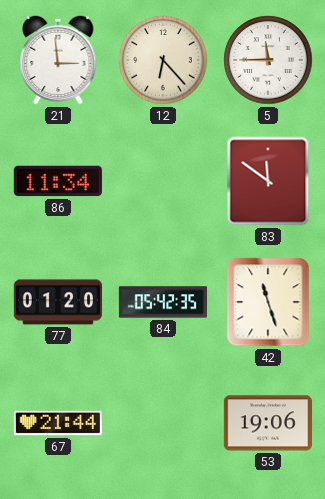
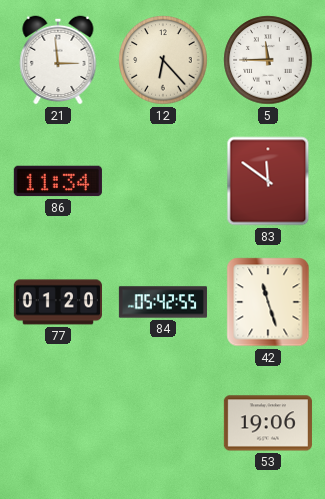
84: 05:42:35 -> 05:42:55 (163, 302)
67: 21:44 -> none (58, 423)
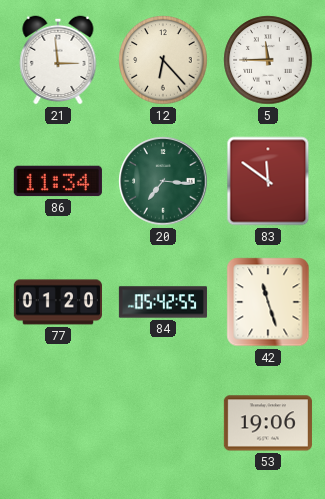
20: none -> 7:16 (163, 181)
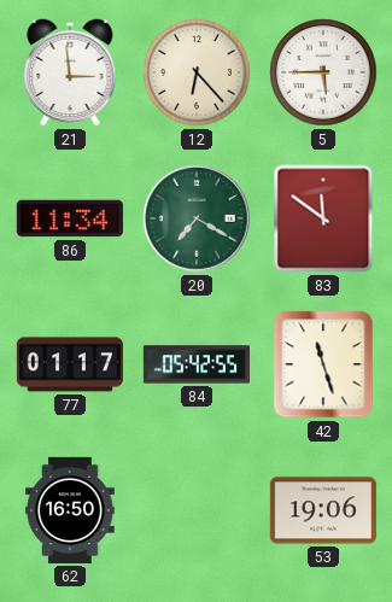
5: 11:45 -> 5:45 (323, 72)
20: 7:16 -> 7:20 (197, 218)
77: 01:20 -> 01:17 (70, 364)
62: none -> 16:50 (70, 510)
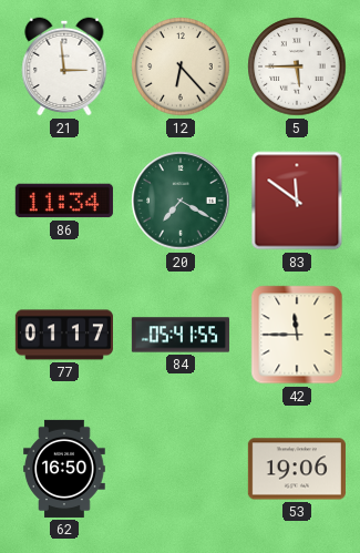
84: 05:42 -> 05:41 (181, 335)
42: 11:27 -> 11:45 (297, 335)
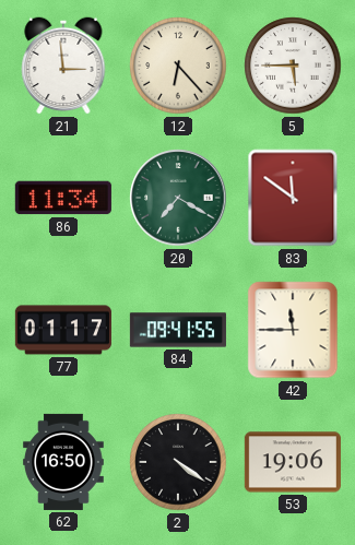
84: 05:41 -> 09:41 (178, 330)
2: none -> 4:21 (178, 462)
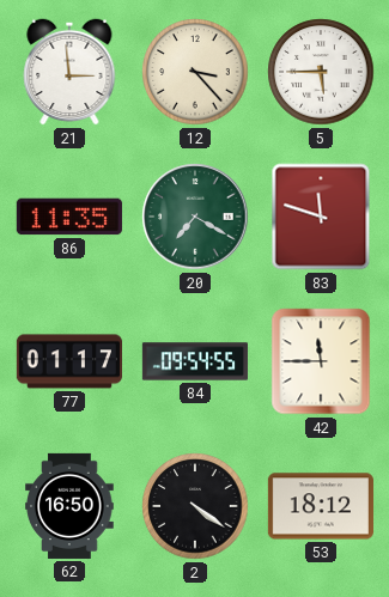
12: 6:23 -> 3:23 (195, 72)
86: 11:34 -> 11:35 (69, 217)
83: 11:51 -> 11:48 (321, 217)
84: 09:41 -> 09:54 (195, 361)
53: 19:06 -> 18:12 (321, 506)
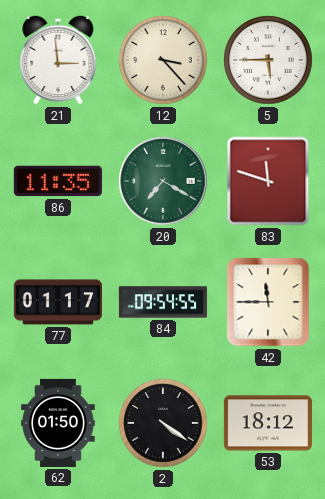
62: 16:50 -> 01:50 (58, 423)
